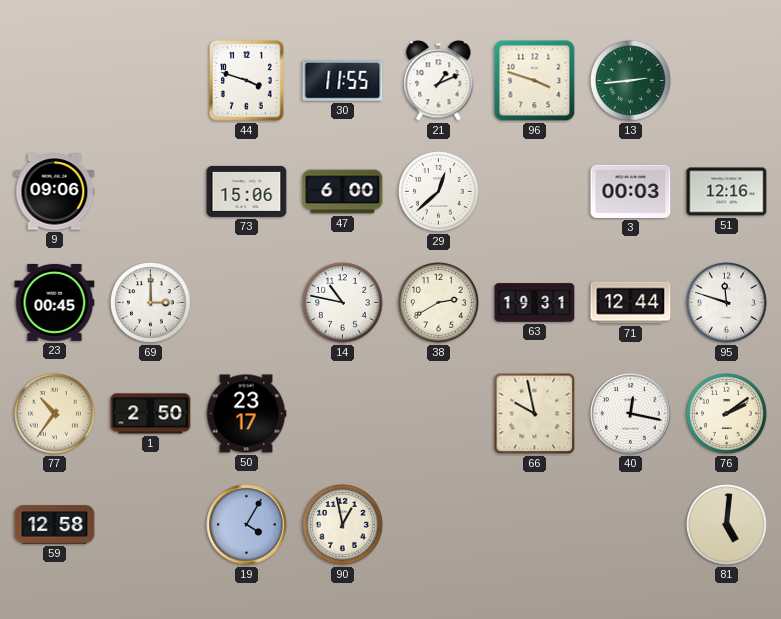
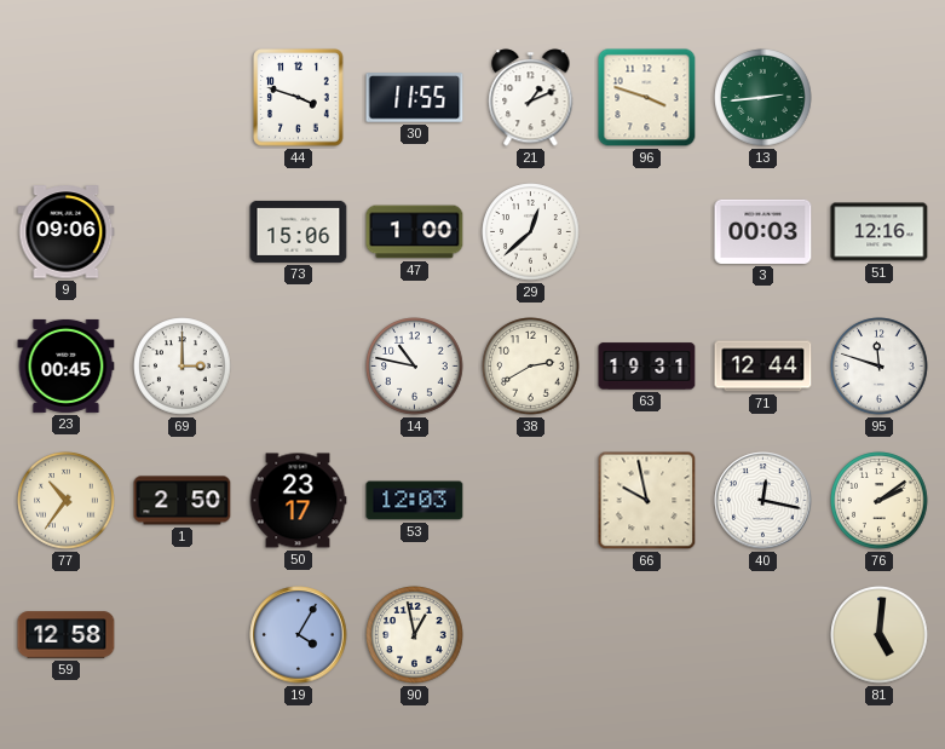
47: 6:00 -> 1:00 (415, 232)
53: none -> 12:03 (415, 501)
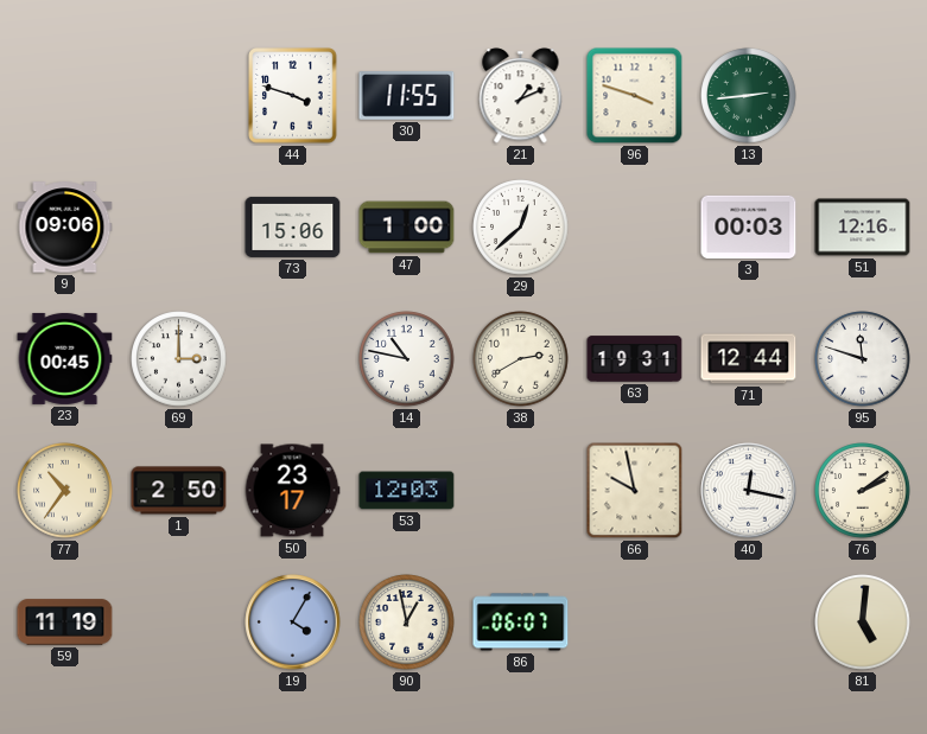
59: 12:58 -> 11:19 (65, 623)
86: none -> 06:07 (521, 623)
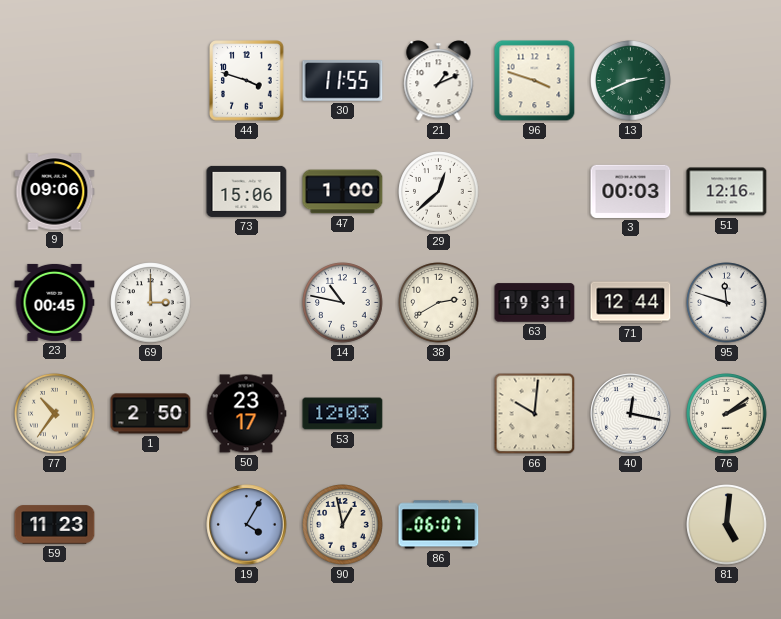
13: 2:44 -> 2:41 (631, 81)
66: 9:58 -> 10:01 (535, 414)
59: 11:19 -> 11:23 (55, 525)
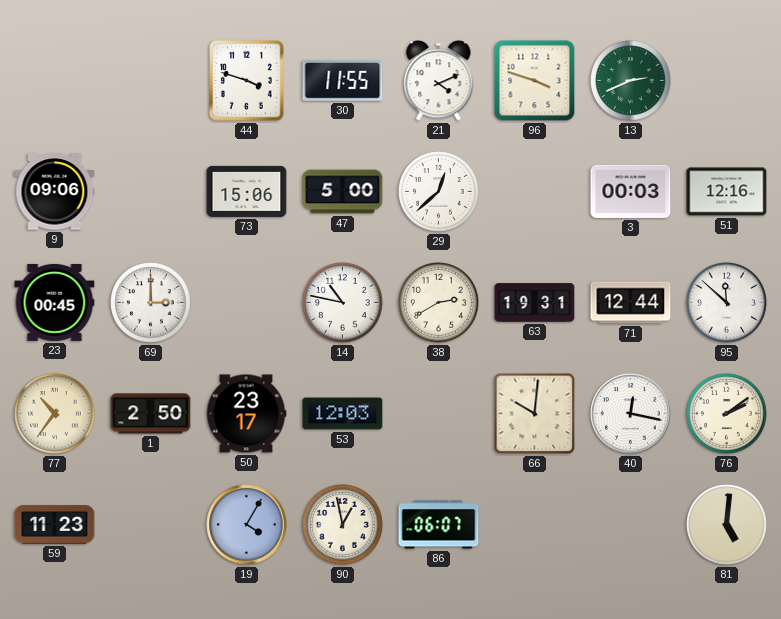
21: 1:11 -> 4:11 (439, 81)
47: 1:00 -> 5:00 (343, 192)
95: 11:48 -> 11:52 (727, 303)
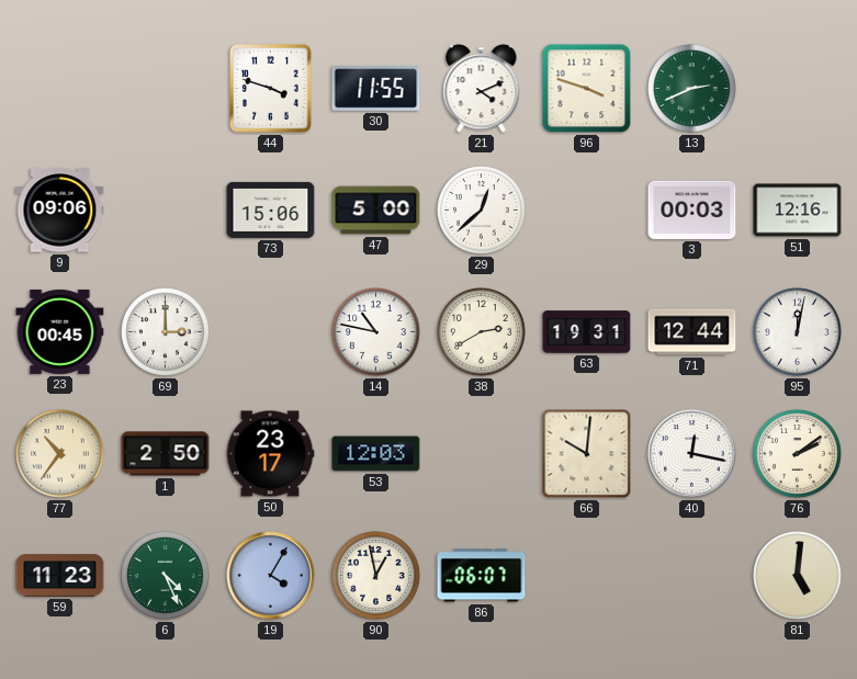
95: 11:52 -> 12:02 (798, 332)
6: none -> 4:26 (166, 576)
